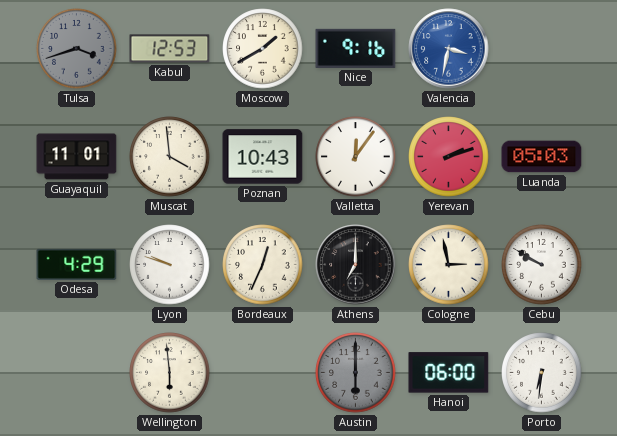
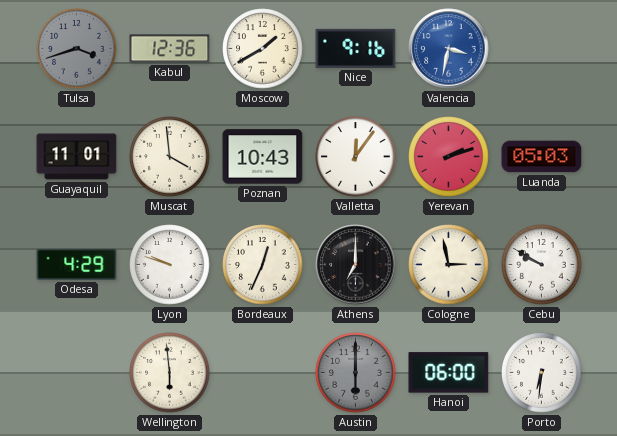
Kabul: 12:53 -> 12:36 (170, 49)
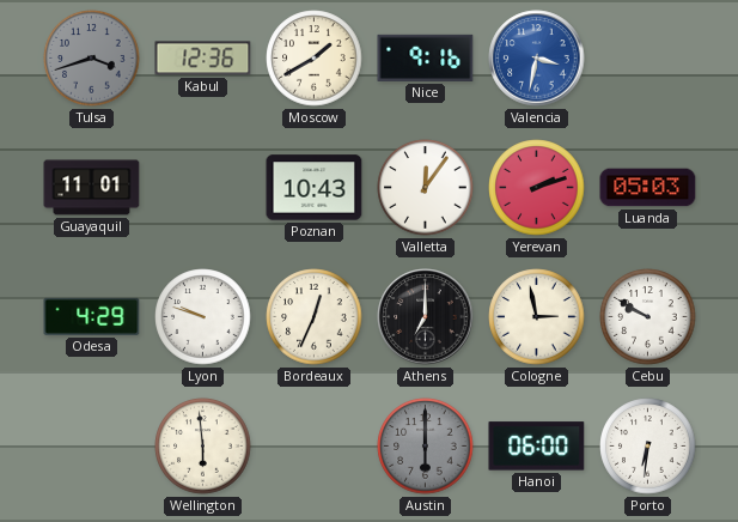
Muscat: 3:59 -> none (170, 157)
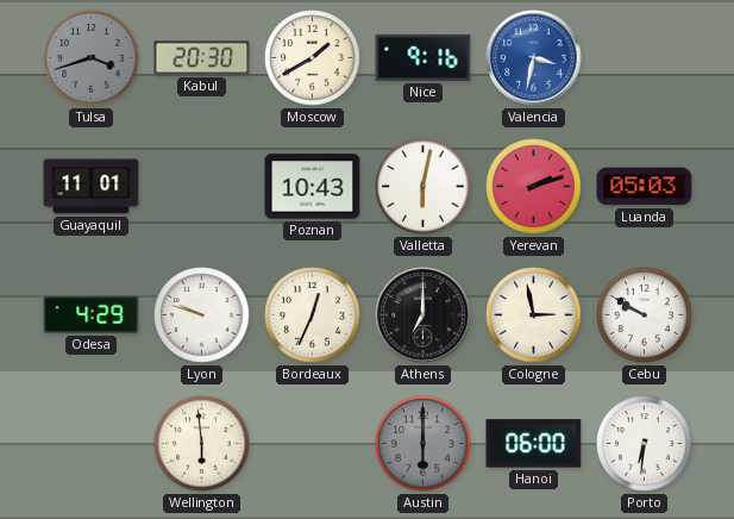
Kabul: 12:36 -> 20:30 (202, 58)
Valletta: 12:06 -> 6:02 (424, 187)
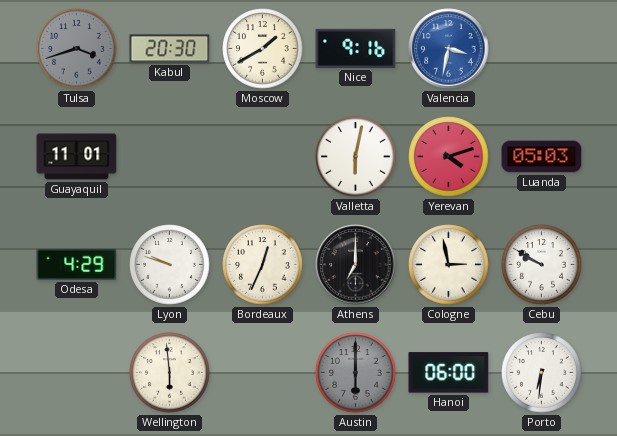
Poznan: 10:43 -> none (313, 187)
Yerevan: 2:12 -> 4:12 (449, 157)
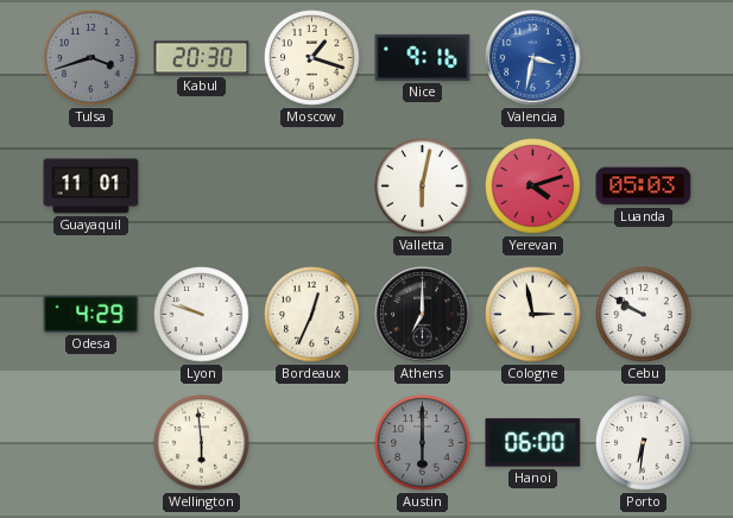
Moscow: 1:40 -> 1:18 (312, 58)
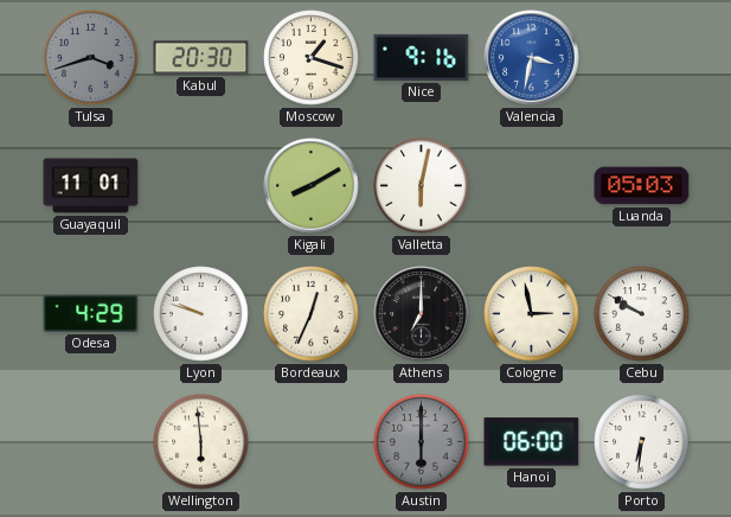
Kigali: none -> 8:10 (312, 186)
Yerevan: 4:12 -> none (533, 187)
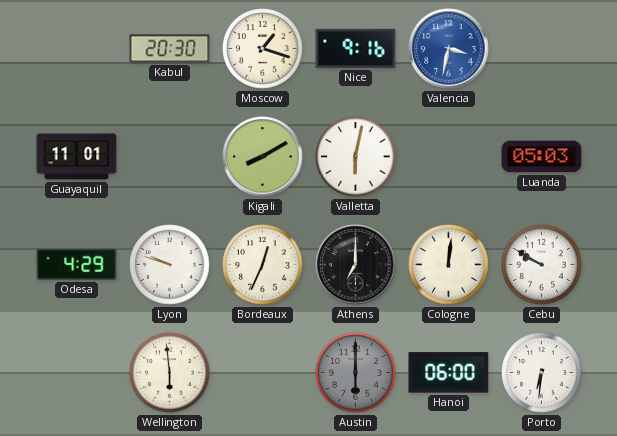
Tulsa: 3:42 -> none (91, 58)
Cologne: 2:58 -> 12:01 (449, 265)
